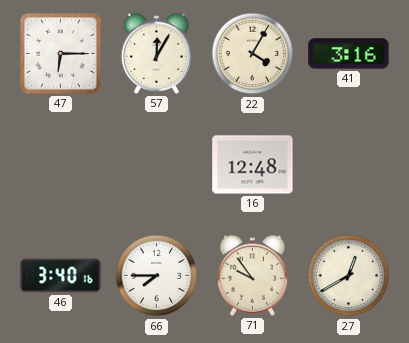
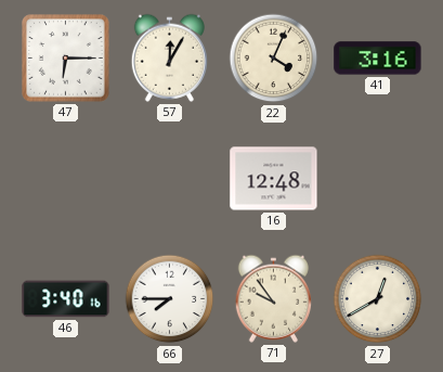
22: 4:05 -> 4:04 (274, 59)
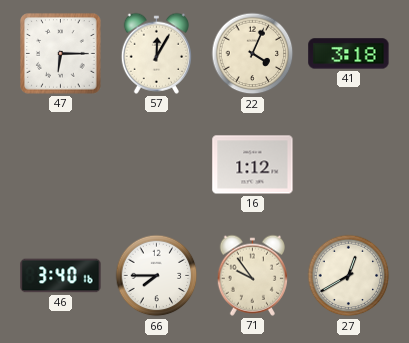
41: 3:16 -> 3:18 (349, 54)
16: 12:48 -> 1:12 (253, 165)
